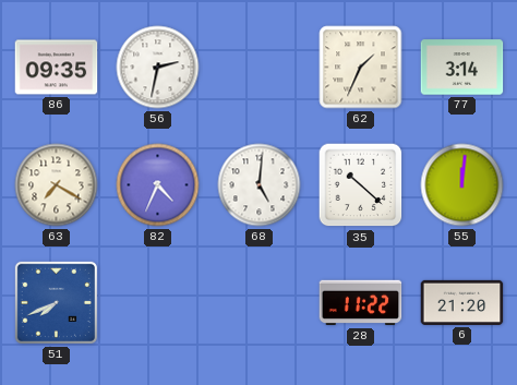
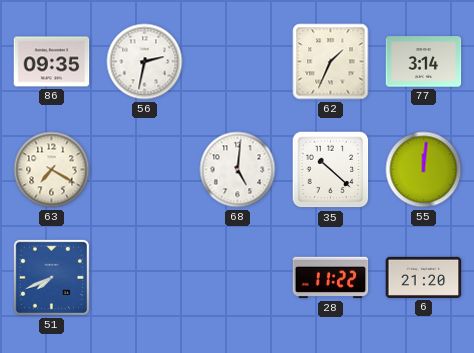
82: 4:34 -> none (158, 185)
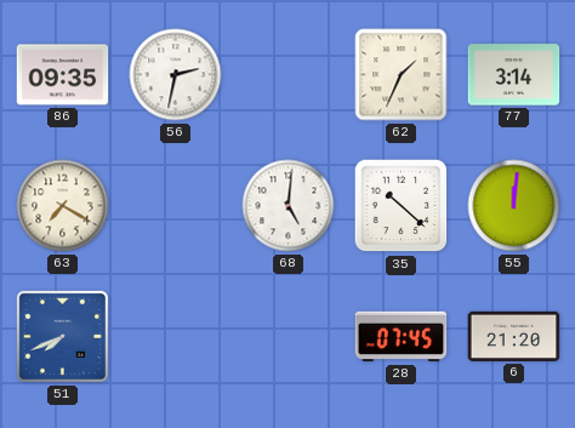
28: 11:22 -> 07:45 (402, 337)
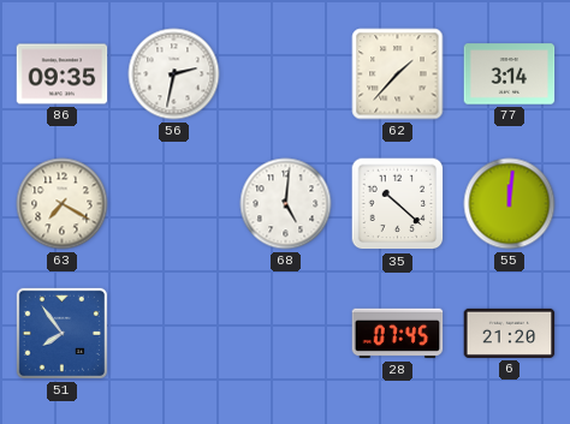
62: 1:34 -> 1:37 (398, 74)
51: 7:41 -> 7:54 (61, 333)
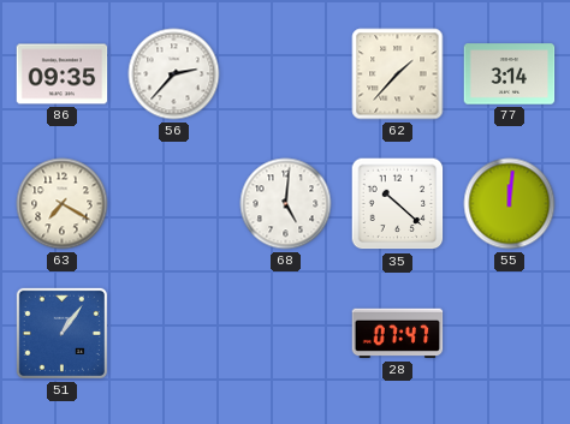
56: 2:32 -> 2:37 (174, 74)
51: 7:54 -> 1:06 (61, 333)
28: 07:45 -> 07:47 (398, 334)
6: 21:20 -> none (510, 333)
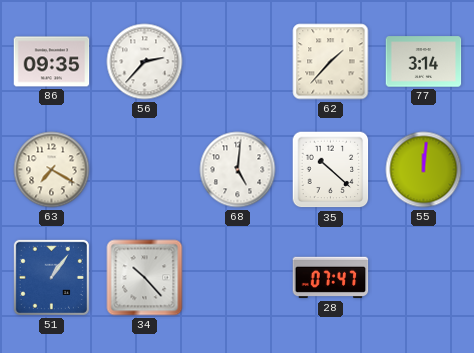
34: none -> 10:23 (145, 278)
